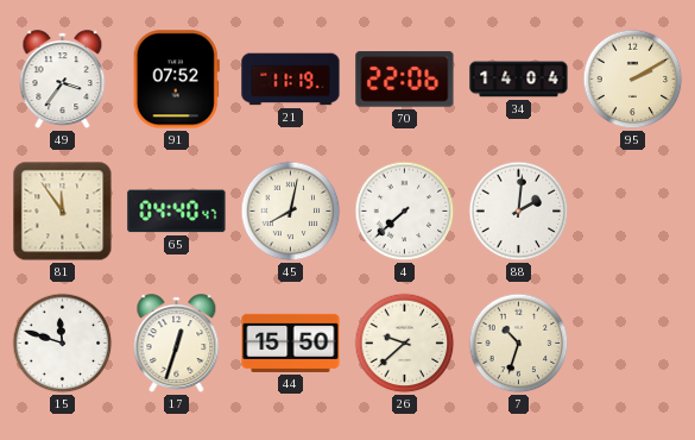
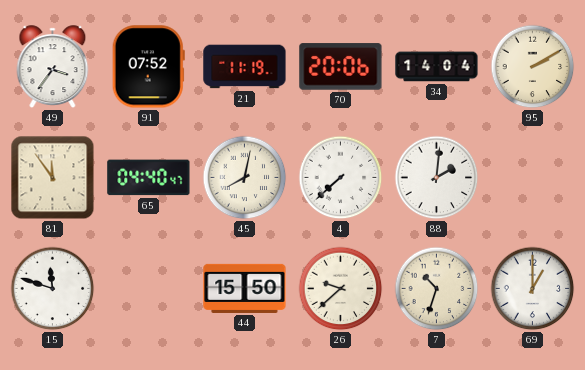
70: 22:06 -> 20:06 (341, 67)
17: 12:33 -> none (177, 344)
69: none -> 1:00 (533, 289)
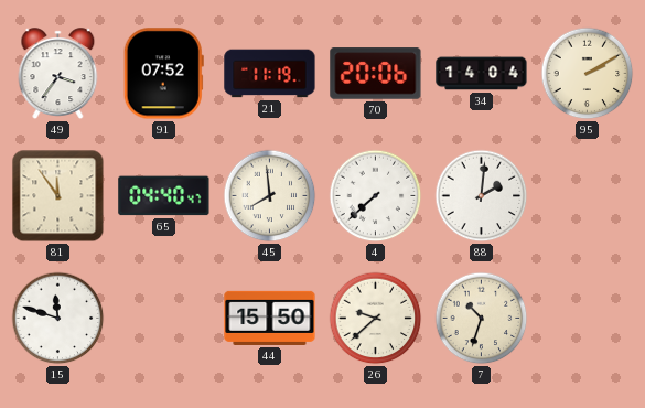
45: 8:02 -> 7:59 (270, 196)
69: 1:00 -> none (533, 289)
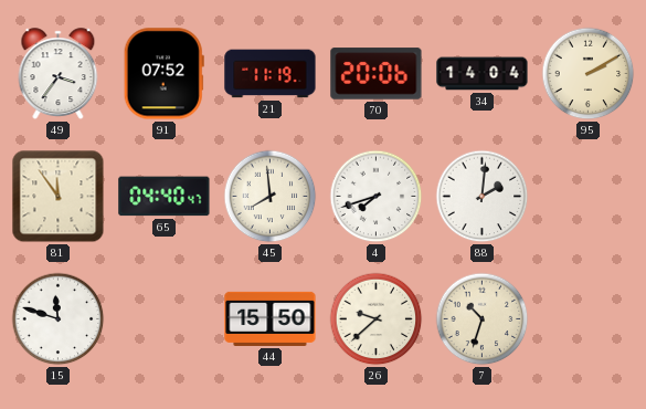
4: 7:38 -> 7:42 (377, 197)
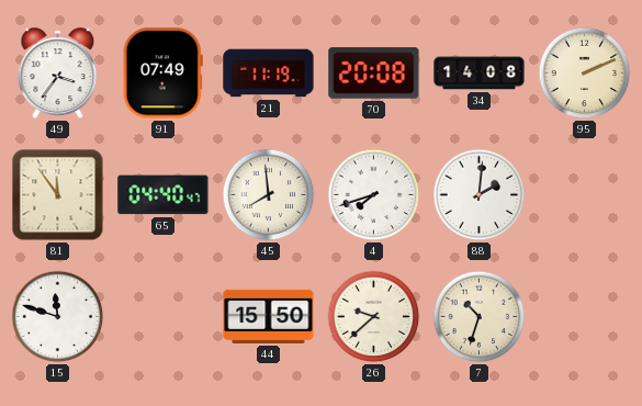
91: 07:52 -> 07:49 (162, 74)
70: 20:06 -> 20:08 (374, 74)
34: 14:04 -> 14:08 (480, 74)
95: 2:10 -> 2:11 (585, 74)
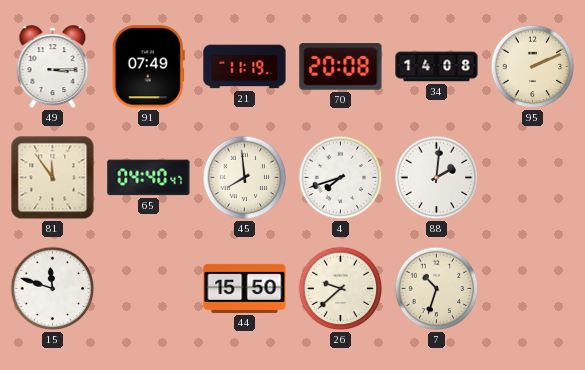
49: 3:36 -> 3:15 (53, 67)
